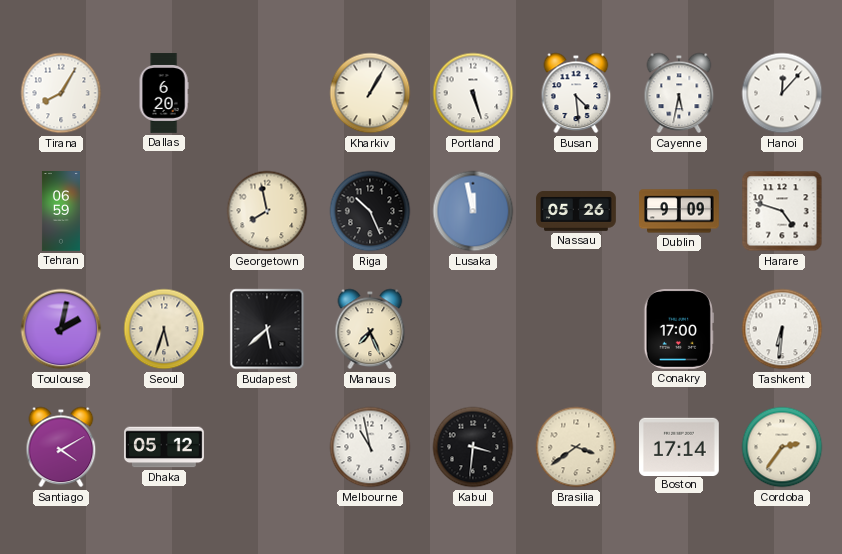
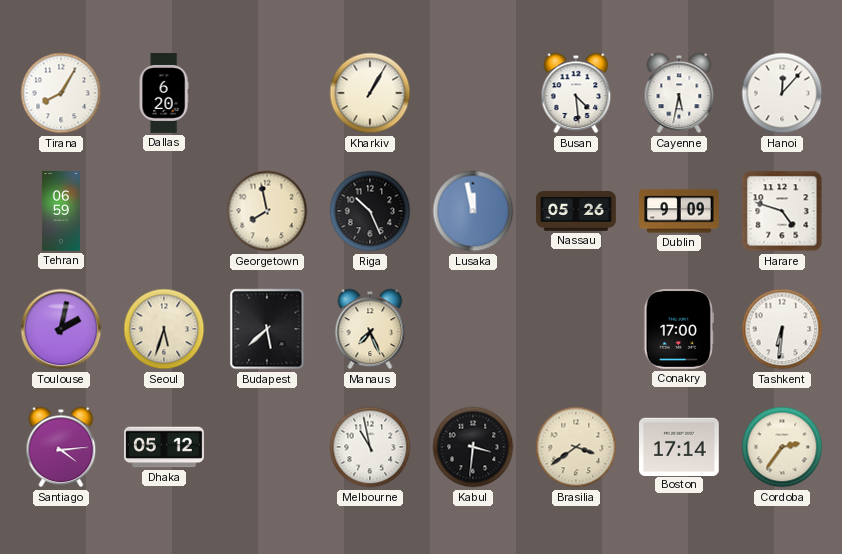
Portland: 5:27 -> none (473, 93)
Santiago: 4:10 -> 4:14 (61, 447)
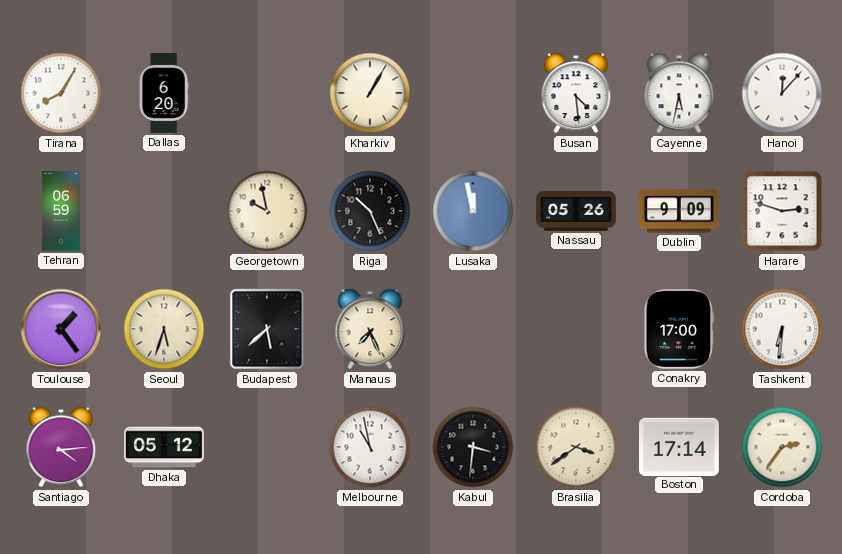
Georgetown: 7:58 -> 9:58 (267, 211)
Harare: 4:48 -> 2:48 (782, 211)
Toulouse: 2:02 -> 1:24 (61, 329)
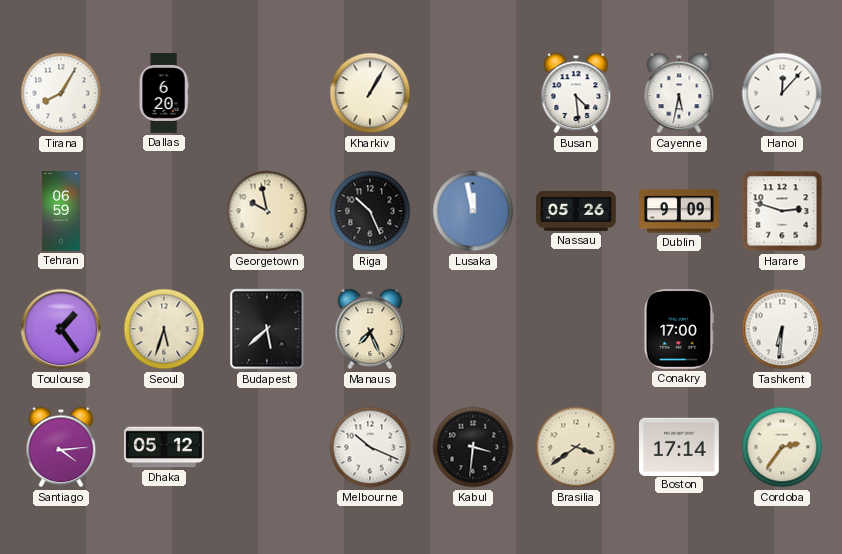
Melbourne: 10:58 -> 10:19 (370, 447)
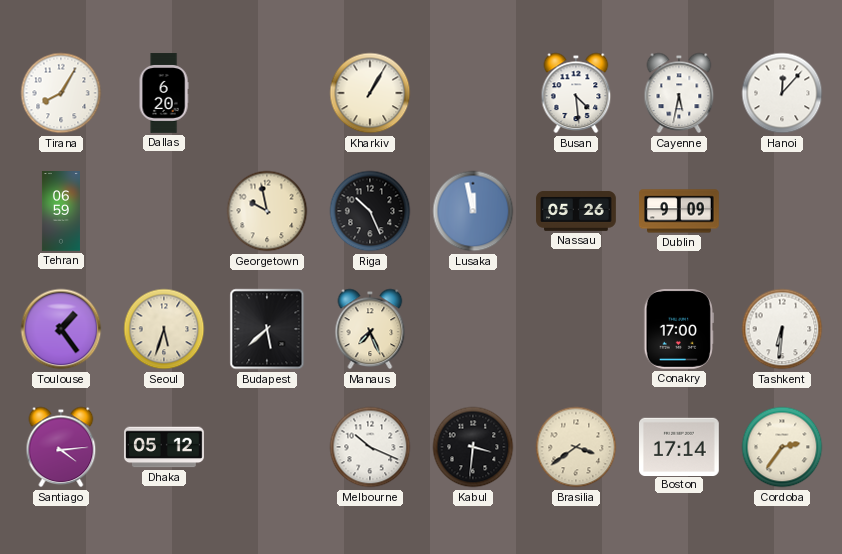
Harare: 2:48 -> none (782, 211)
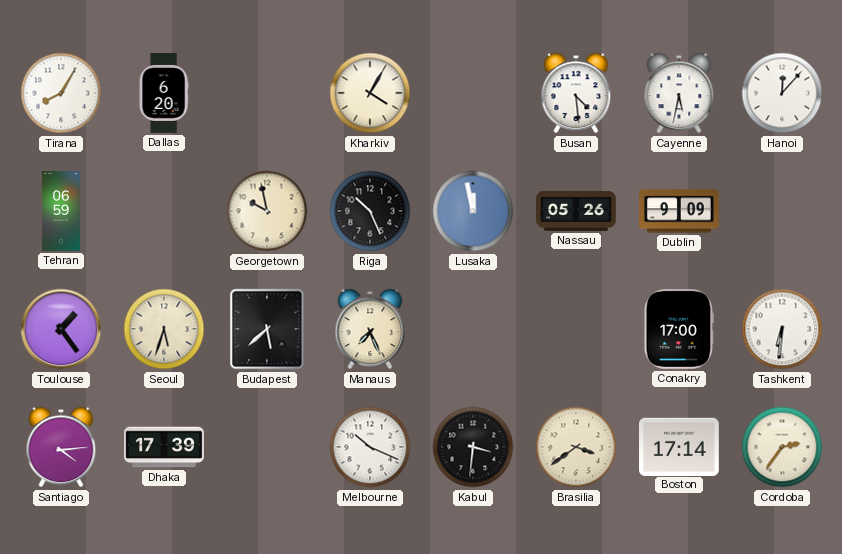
Kharkiv: 1:05 -> 4:05 (370, 93)
Dhaka: 05:12 -> 17:39 (165, 447)
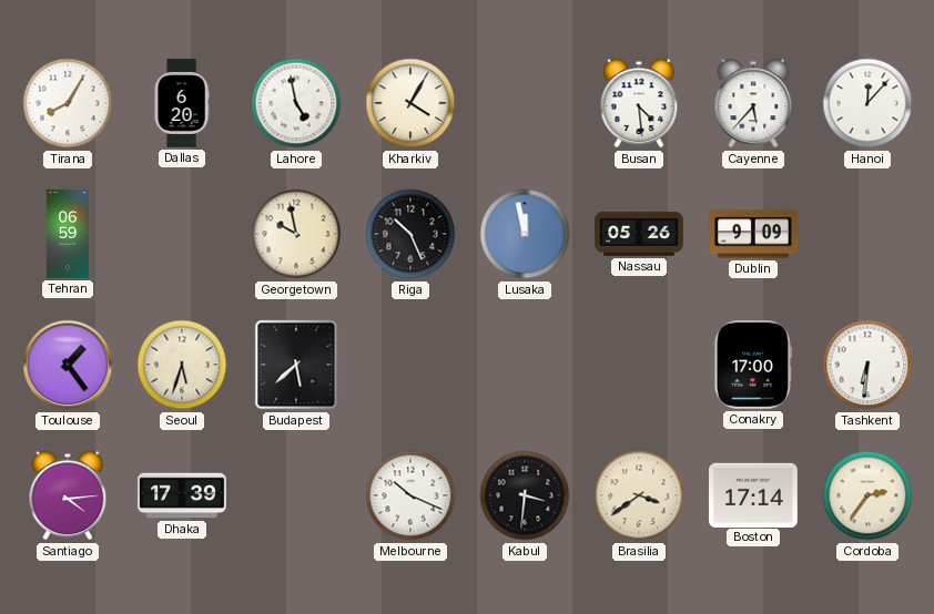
Lahore: none -> 4:58 (296, 103)
Cayenne: 5:32 -> 5:37 (753, 103)
Manaus: 7:26 -> none (370, 329)
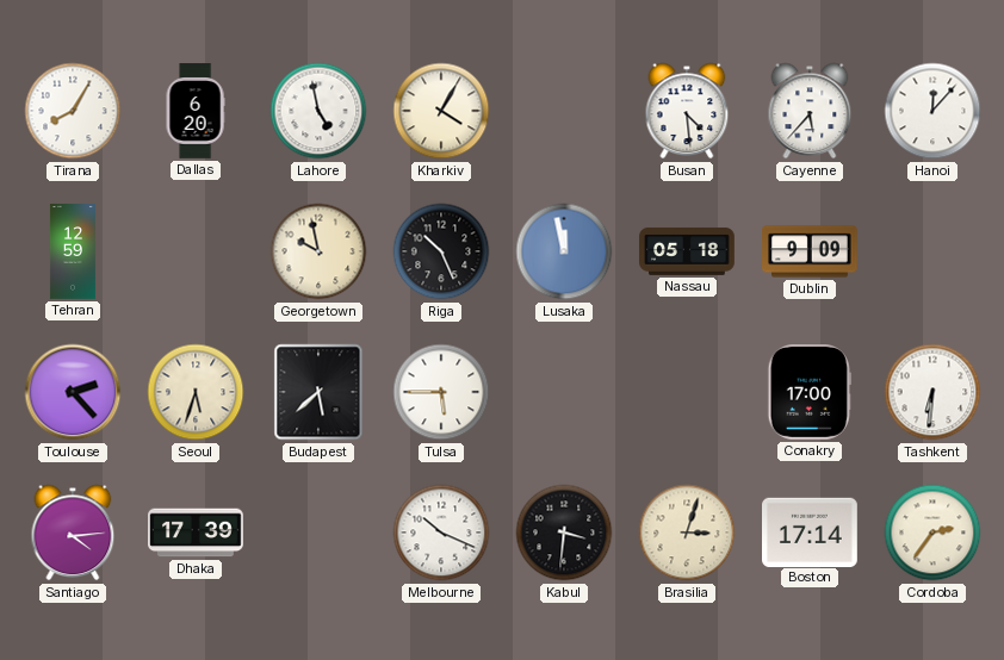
Tehran: 06:59 -> 12:59 (73, 251)
Nassau: 05:26 -> 05:18 (687, 251)
Toulouse: 1:24 -> 2:23 (73, 392)
Tulsa: none -> 5:45 (441, 392)
Brasilia: 3:39 -> 3:03 (687, 533)
